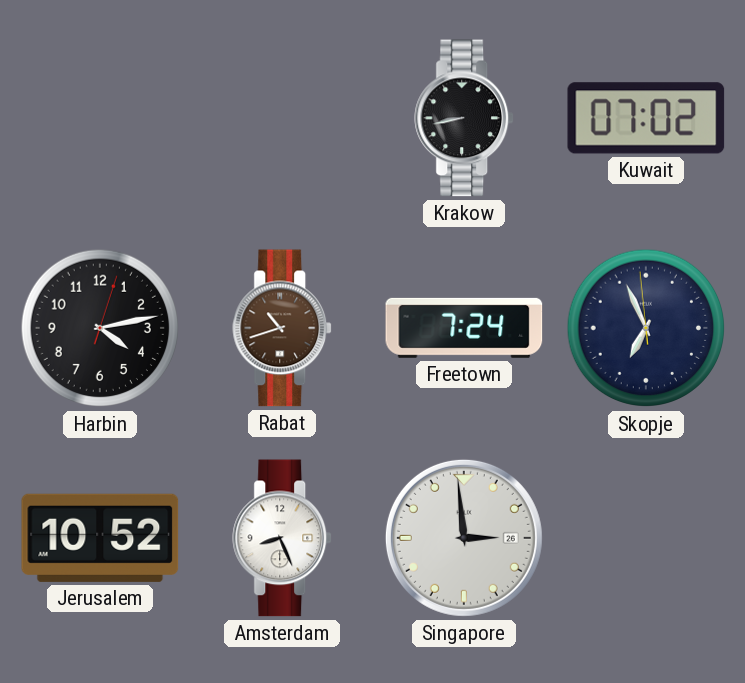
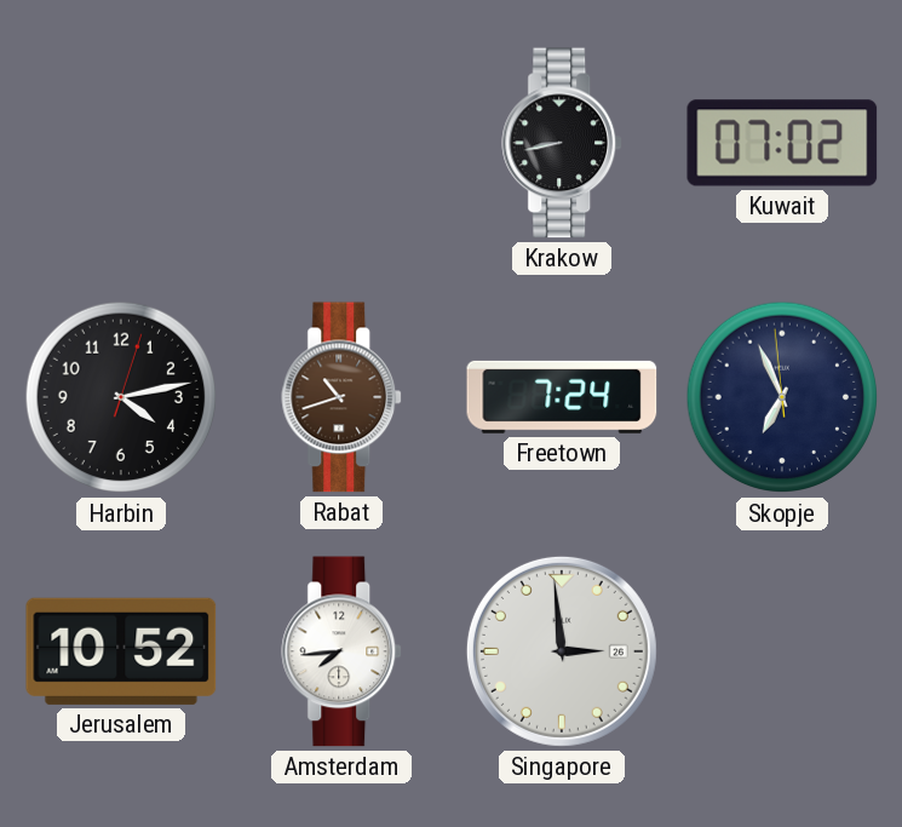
Amsterdam: 8:26 -> 7:44 (343, 651)
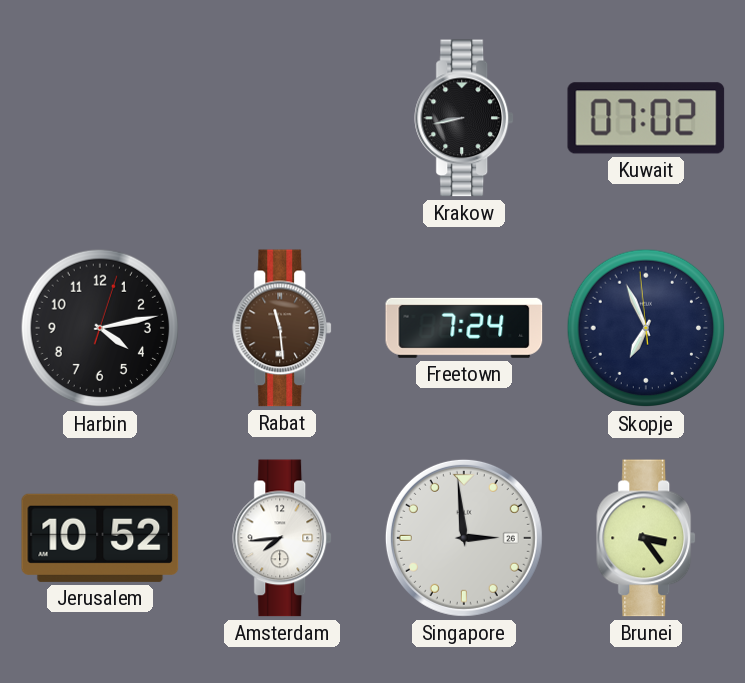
Rabat: 10:42 -> 11:29 (283, 328)
Brunei: none -> 3:24 (647, 538)
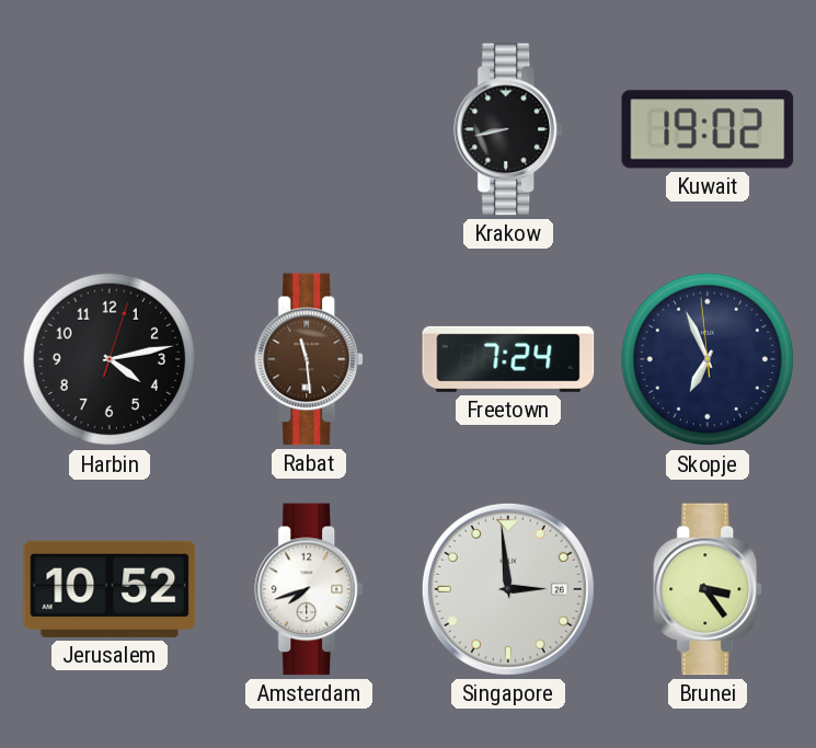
Kuwait: 07:02 -> 19:02 (708, 129)
Amsterdam: 7:44 -> 7:42 (310, 589)
